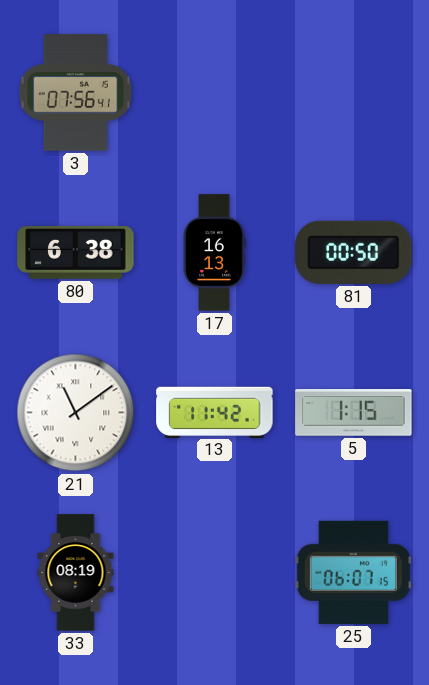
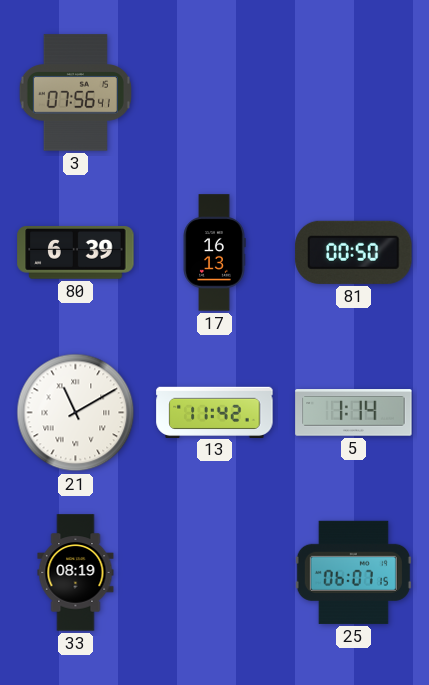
80: 6:38 -> 6:39 (76, 253)
21: 11:09 -> 11:10 (76, 413)
5: 1:15 -> 1:14 (354, 413)
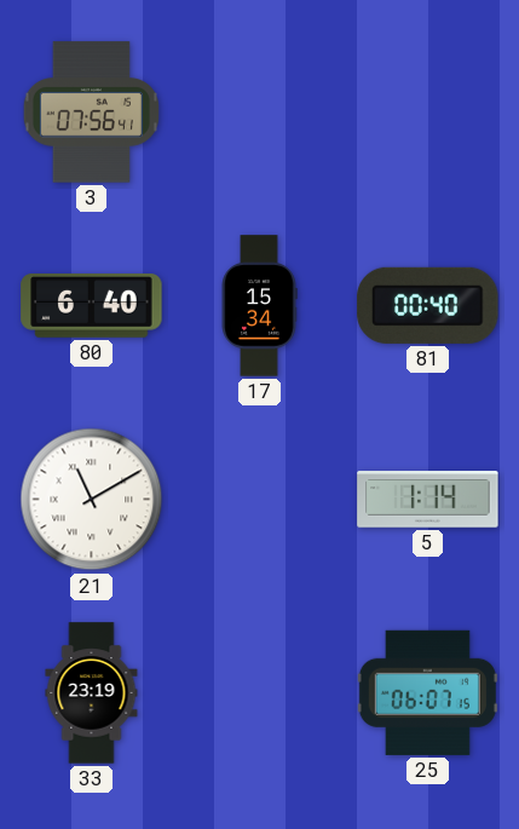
80: 6:39 -> 6:40 (92, 306)
17: 16:13 -> 15:34 (259, 306)
81: 00:50 -> 00:40 (428, 305)
13: 11:42 -> none (215, 412)
33: 08:19 -> 23:19 (92, 693)
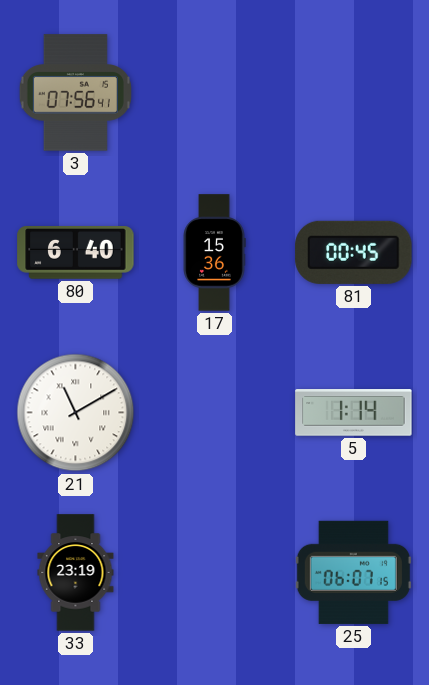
17: 15:34 -> 15:36 (214, 253)
81: 00:40 -> 00:45 (354, 252)
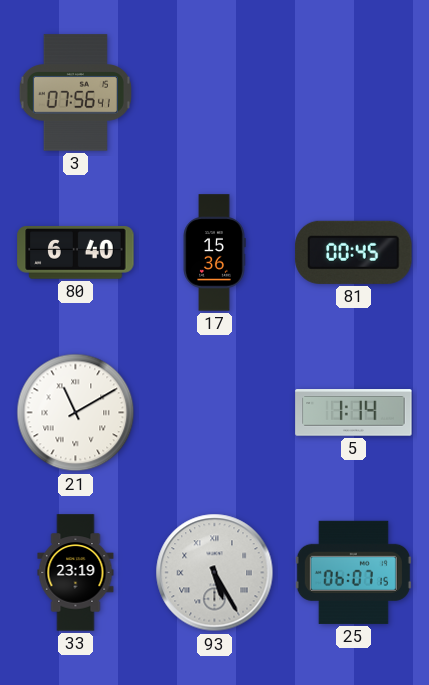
93: none -> 5:25 (215, 573)
